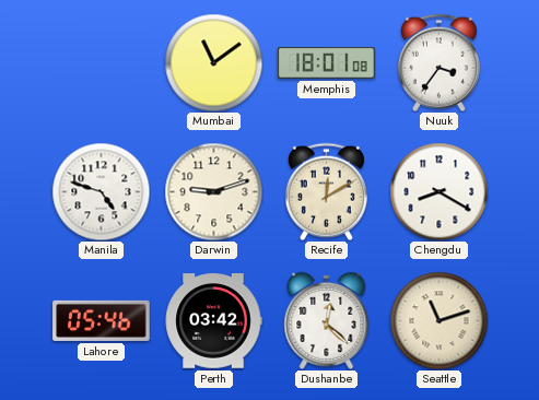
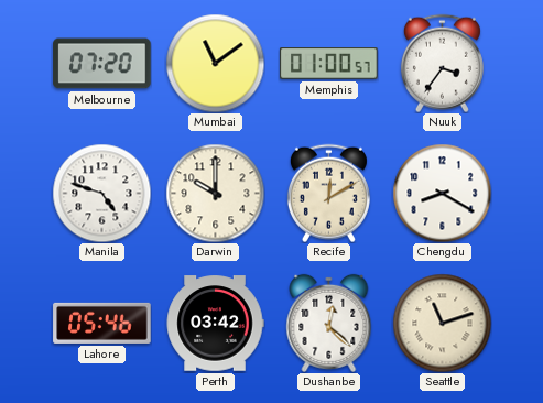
Melbourne: none -> 07:20 (102, 64)
Memphis: 18:01 -> 01:00 (329, 64)
Darwin: 9:12 -> 10:00 (215, 193)
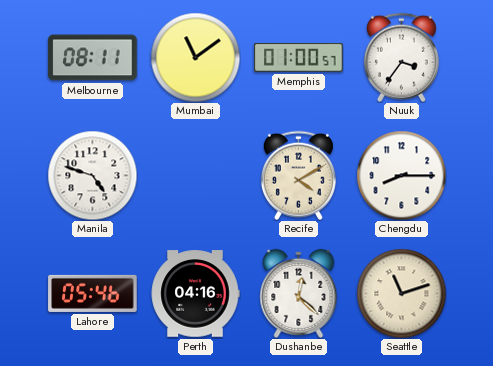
Melbourne: 07:20 -> 08:11 (93, 58)
Darwin: 10:00 -> none (215, 193)
Recife: 12:10 -> 4:10 (298, 175)
Chengdu: 8:20 -> 8:15 (401, 175)
Perth: 03:42 -> 04:16 (195, 294)
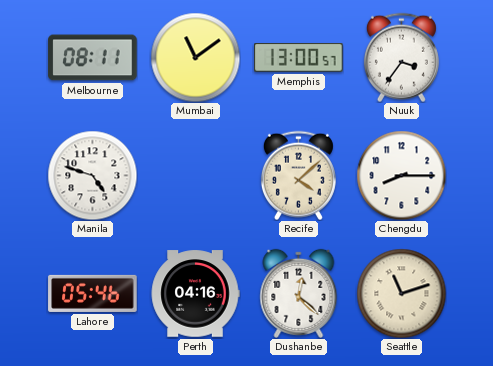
Memphis: 01:00 -> 13:00 (299, 58)
Recife: 4:10 -> 4:08 (298, 175)
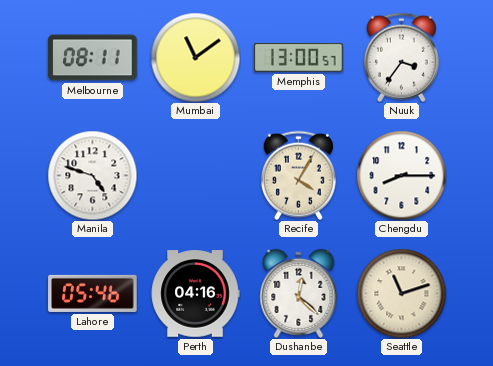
Recife: 4:08 -> 4:05 (298, 175)
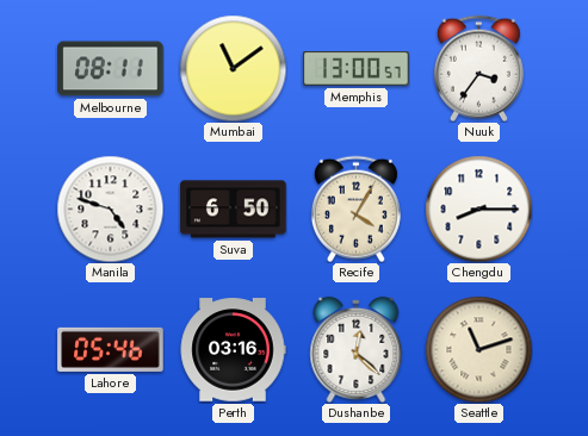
Suva: none -> 6:50 (234, 210)
Perth: 04:16 -> 03:16 (233, 350)
